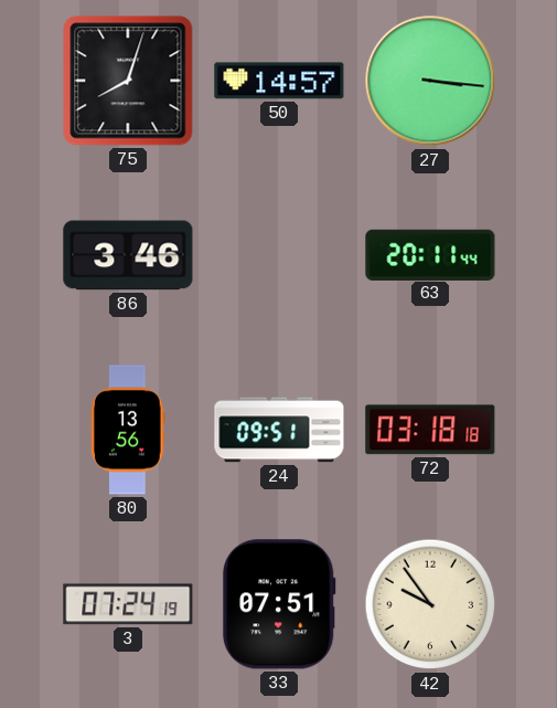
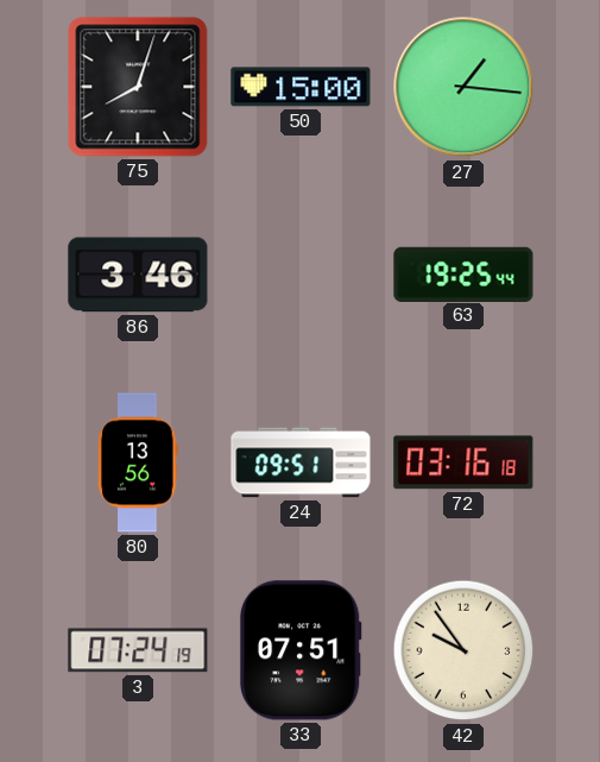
50: 14:57 -> 15:00 (301, 87)
27: 3:16 -> 1:16 (463, 87)
63: 20:11 -> 19:25 (463, 273)
72: 03:18 -> 03:16 (463, 462)
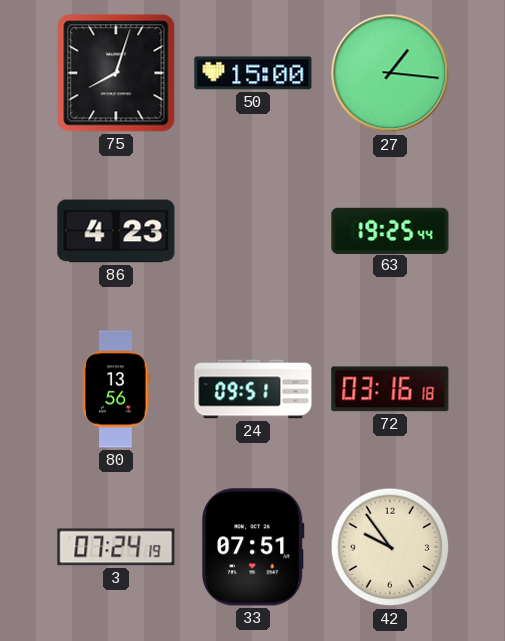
86: 3:46 -> 4:23 (116, 231)
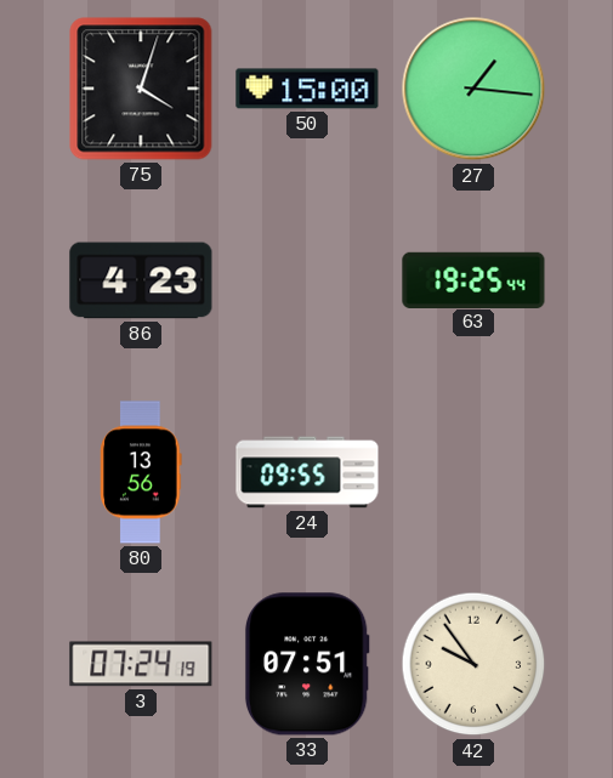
75: 8:03 -> 4:03 (141, 89)
24: 09:51 -> 09:55 (307, 472)
72: 03:16 -> none (390, 389)
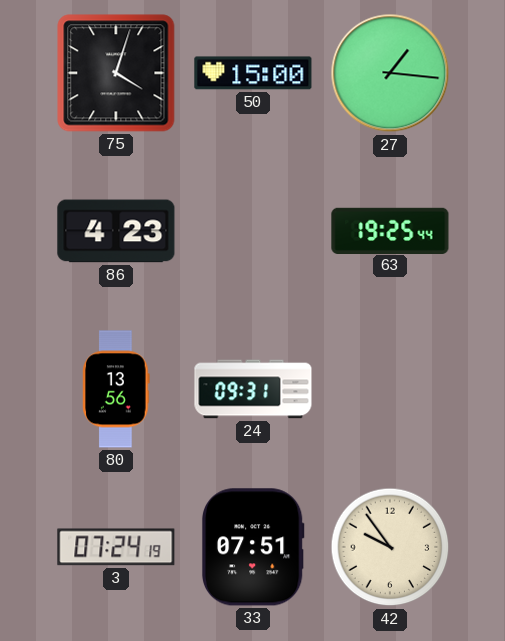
24: 09:55 -> 09:31 (253, 389)
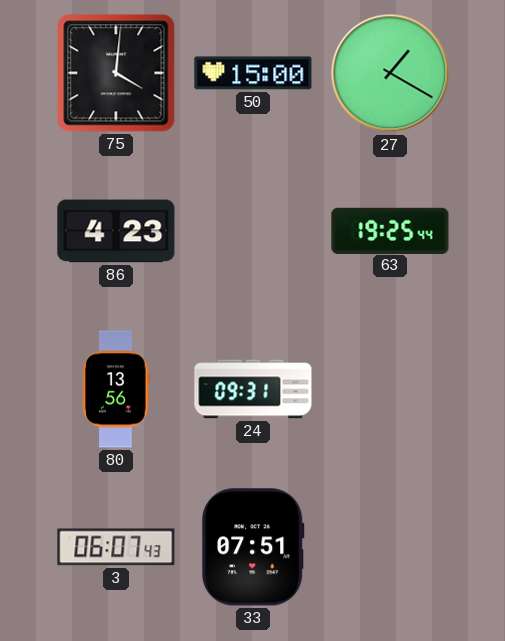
75: 4:03 -> 4:01 (116, 73)
27: 1:16 -> 1:20 (390, 73)
3: 07:24 -> 06:07 (116, 547)
42: 9:54 -> none (390, 547)
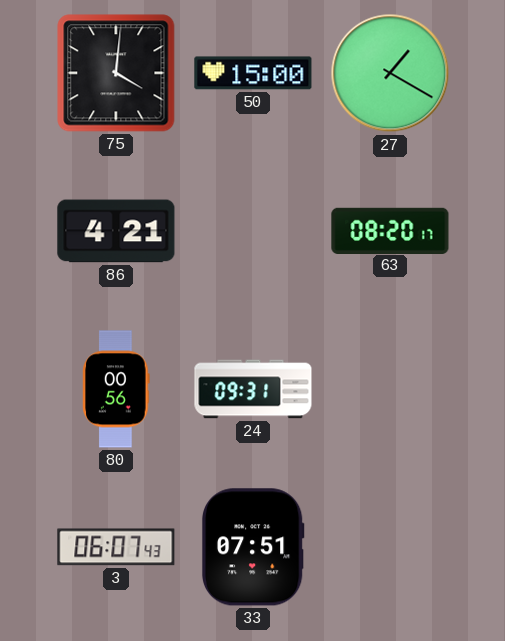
86: 4:23 -> 4:21 (116, 231)
63: 19:25 -> 08:20 (390, 230)
80: 13:56 -> 00:56 (116, 389)
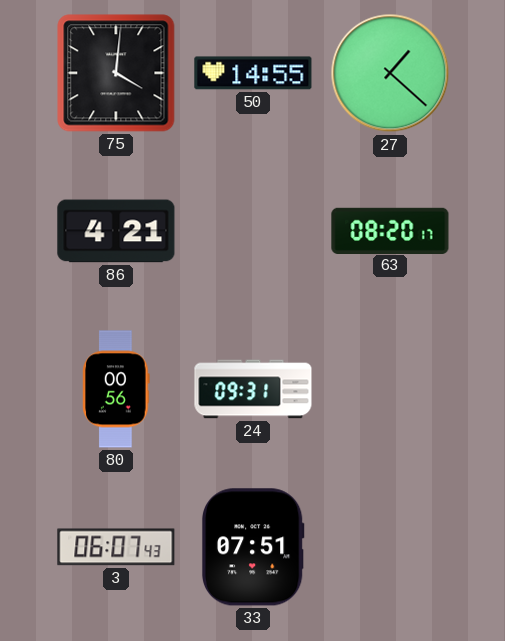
50: 15:00 -> 14:55 (253, 73)
27: 1:20 -> 1:22 (390, 73)
